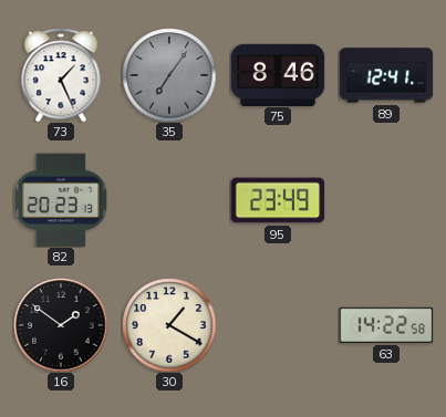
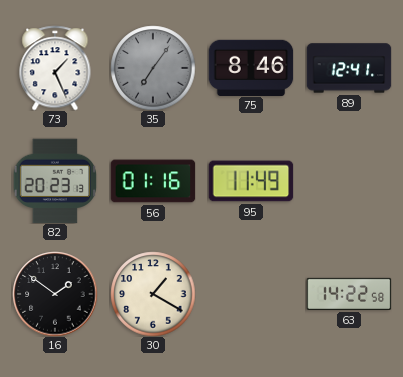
56: none -> 01:16 (153, 181)
95: 23:49 -> 11:49 (251, 181)
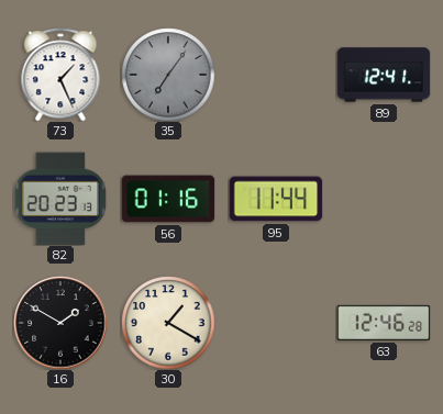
75: 8:46 -> none (251, 67)
95: 11:49 -> 11:44 (276, 199)
16: 1:51 -> 1:50 (60, 323)
63: 14:22 -> 12:46 (384, 323)
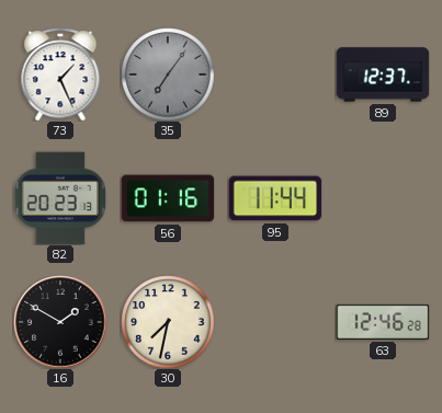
89: 12:41 -> 12:37 (383, 74)
30: 1:20 -> 7:32 (168, 322)
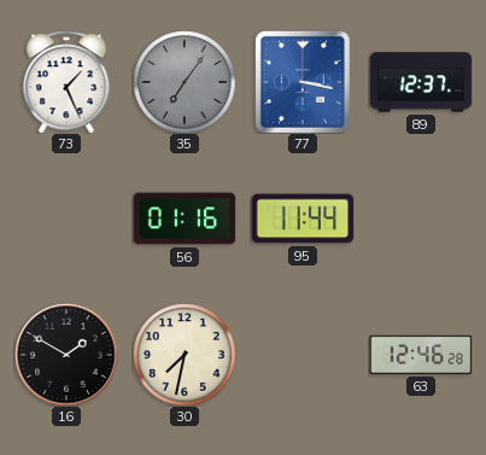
77: none -> 3:17 (303, 82)
82: 20:23 -> none (60, 198)
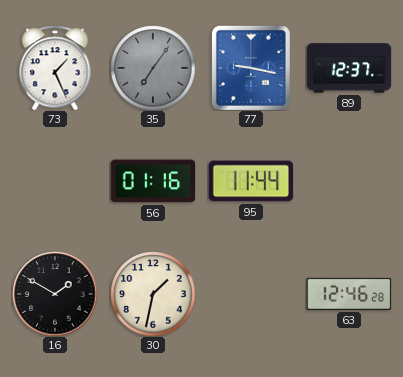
77: 3:17 -> 9:17 (251, 68)
30: 7:32 -> 1:32 (153, 294)
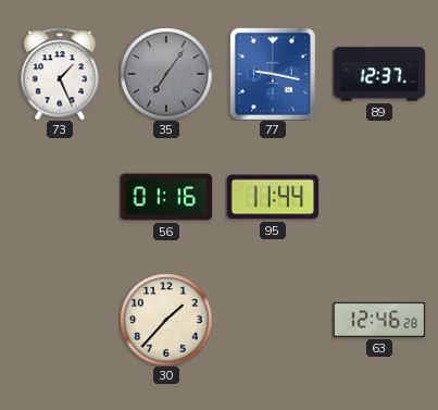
16: 1:50 -> none (55, 294)
30: 1:32 -> 1:37 (166, 320)
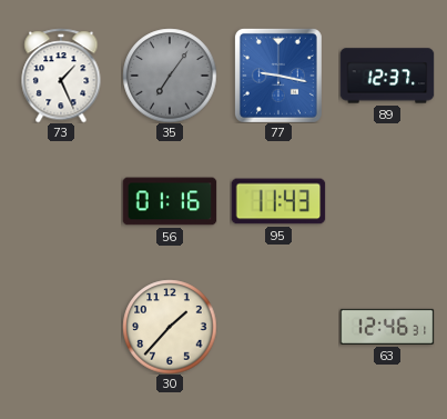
95: 11:44 -> 11:43 (278, 201)
63: 12:46:28 -> 12:46:31 (387, 327)
